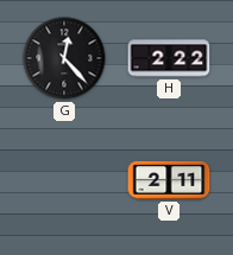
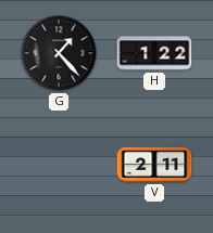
G: 12:23 -> 1:23 (59, 53)
H: 2:22 -> 1:22 (154, 53)
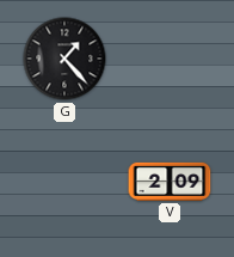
H: 1:22 -> none (154, 53)
V: 2:11 -> 2:09 (170, 182)
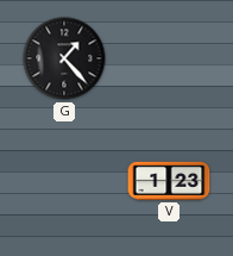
V: 2:09 -> 1:23 (169, 181)
